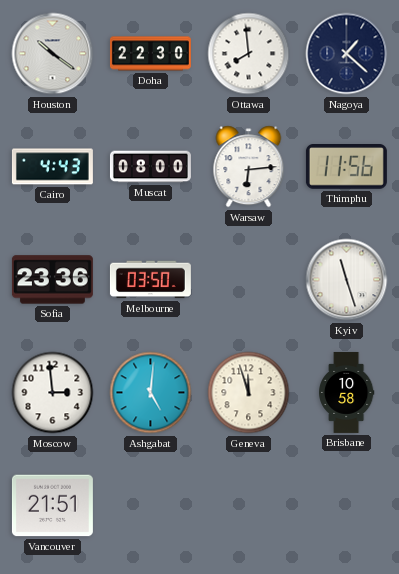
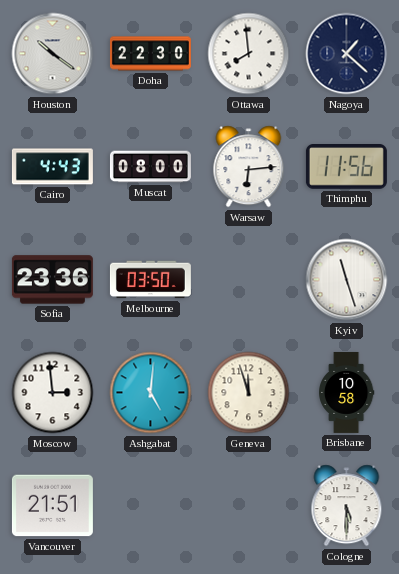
Cologne: none -> 5:30 (347, 506)
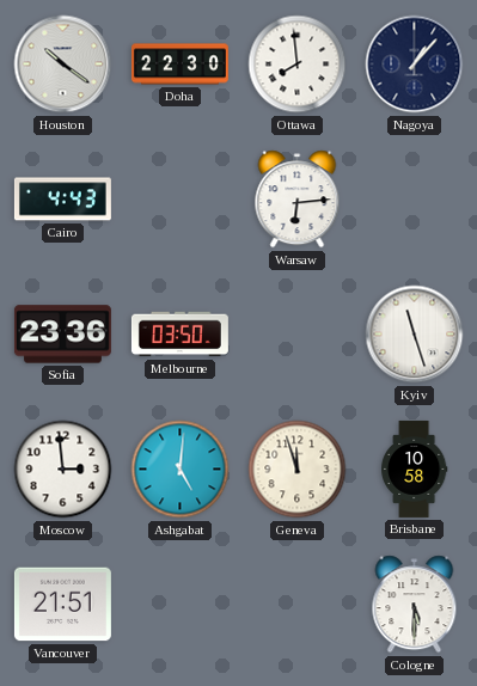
Nagoya: 1:22 -> 1:07 (415, 65)
Muscat: 08:00 -> none (150, 167)
Thimphu: 11:56 -> none (346, 167)
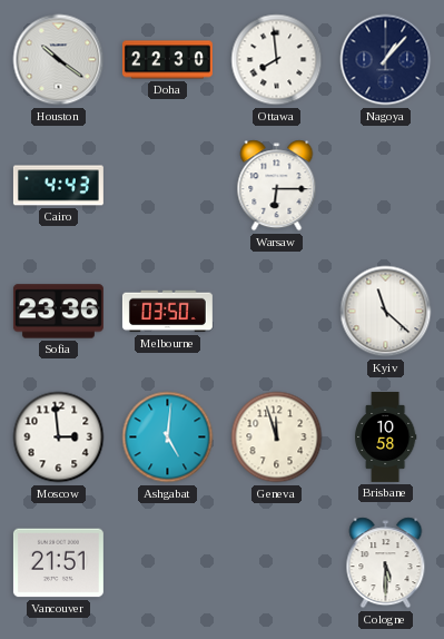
Warsaw: 6:14 -> 6:15 (277, 186)
Kyiv: 11:27 -> 11:22 (386, 312)
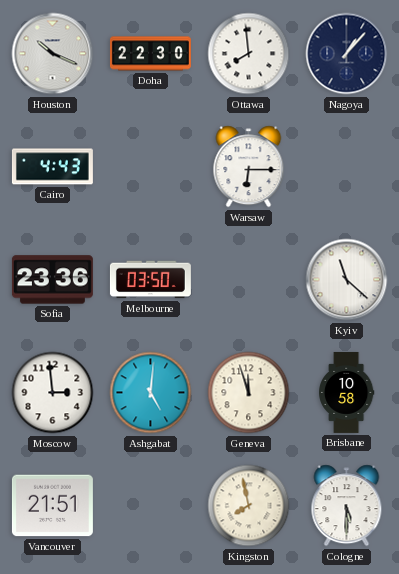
Houston: 10:21 -> 10:19 (53, 54)
Kingston: none -> 7:58 (249, 506)
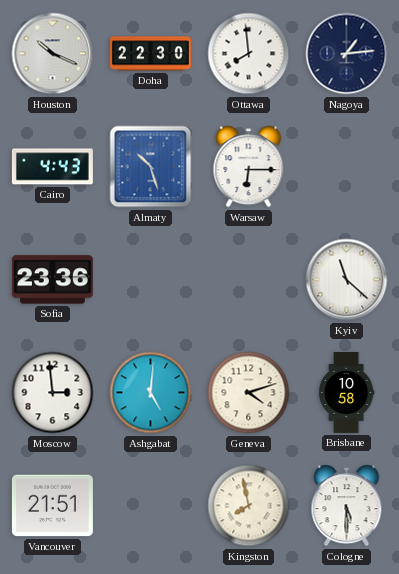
Nagoya: 1:07 -> 1:14 (347, 54)
Almaty: none -> 10:27 (151, 167)
Melbourne: 03:50 -> none (150, 280)
Geneva: 11:57 -> 4:12 (249, 393)
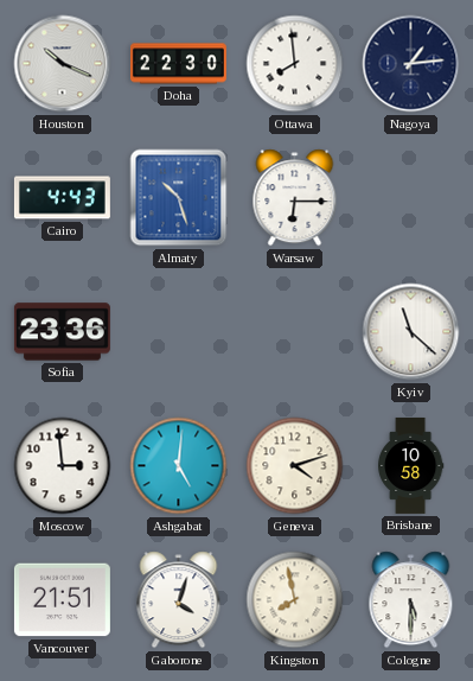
Gaborone: none -> 4:03 (179, 600)
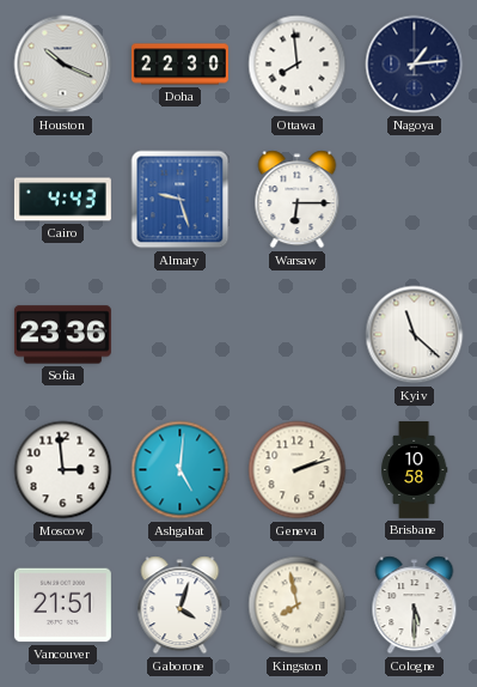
Almaty: 10:27 -> 9:27 (181, 200)
Geneva: 4:12 -> 2:12 (298, 470)
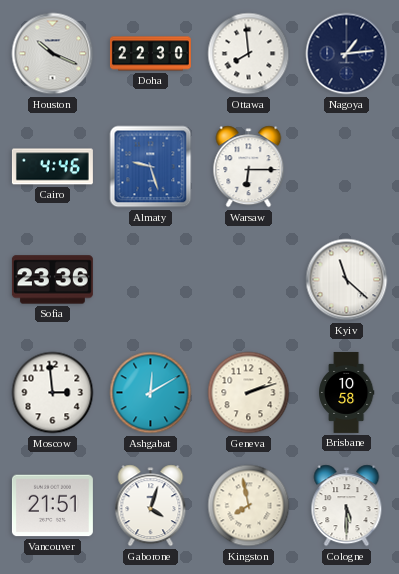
Cairo: 4:43 -> 4:46 (52, 167)
Ashgabat: 5:01 -> 12:10 (151, 393)
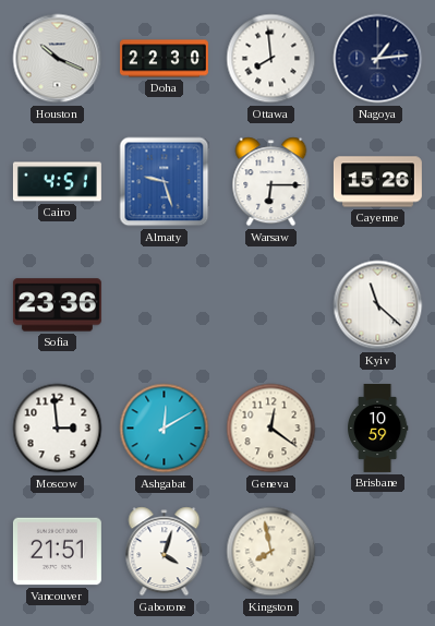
Cairo: 4:46 -> 4:51 (57, 182)
Cayenne: none -> 15:26 (377, 182)
Geneva: 2:12 -> 12:21 (271, 429)
Brisbane: 10:58 -> 10:59 (377, 428)
Cologne: 5:30 -> none (347, 506)
